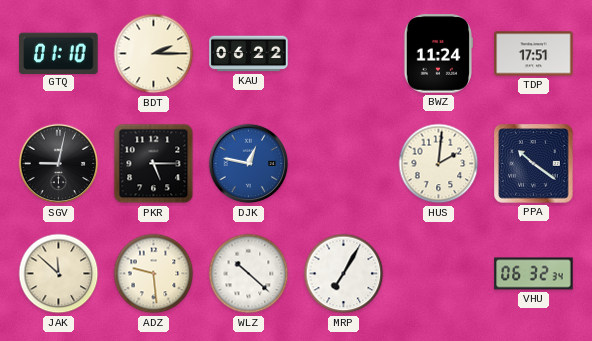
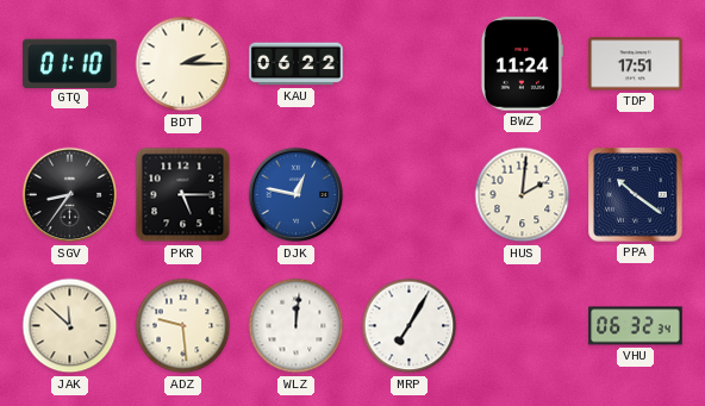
SGV: 9:02 -> 8:36 (70, 195)
WLZ: 10:22 -> 12:01 (297, 326)
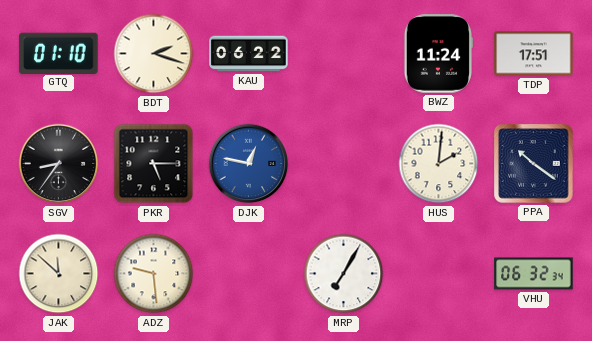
BDT: 2:15 -> 2:18 (154, 54)
WLZ: 12:01 -> none (297, 326)
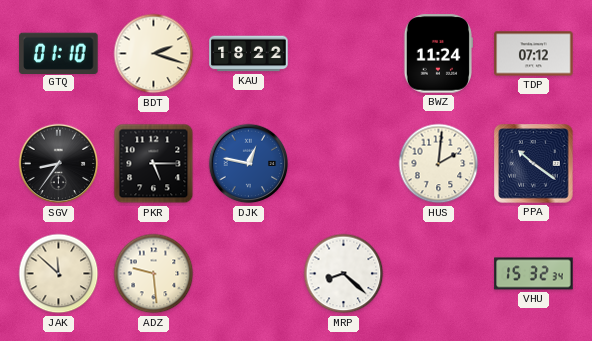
KAU: 06:22 -> 18:22 (249, 54)
TDP: 17:51 -> 07:12 (534, 54)
MRP: 7:05 -> 8:22 (344, 274)
VHU: 06:32 -> 15:32 (534, 274)
